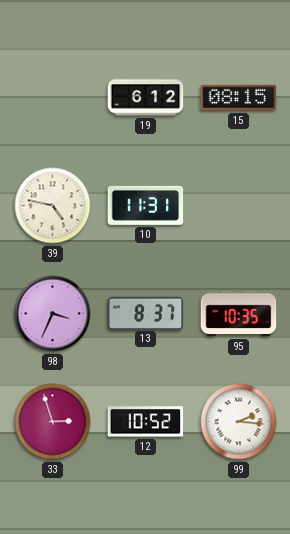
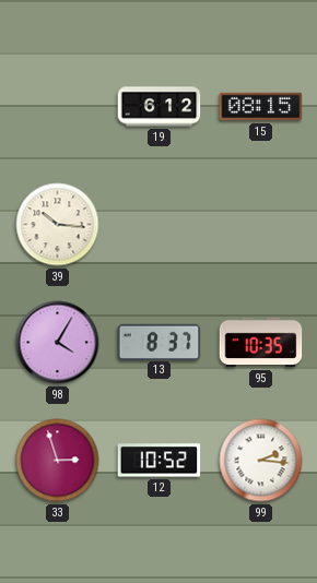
39: 4:47 -> 10:16 (58, 225)
10: 11:31 -> none (146, 205)
98: 3:34 -> 4:05 (58, 343)
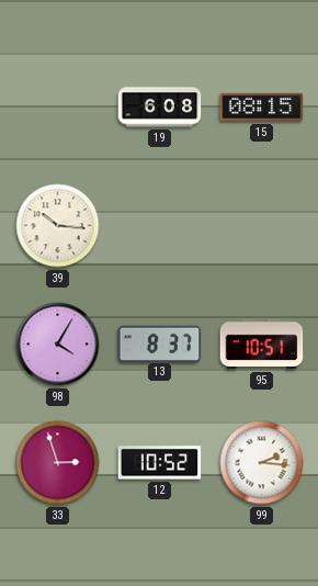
19: 6:12 -> 6:08 (160, 108)
95: 10:35 -> 10:51 (262, 345)
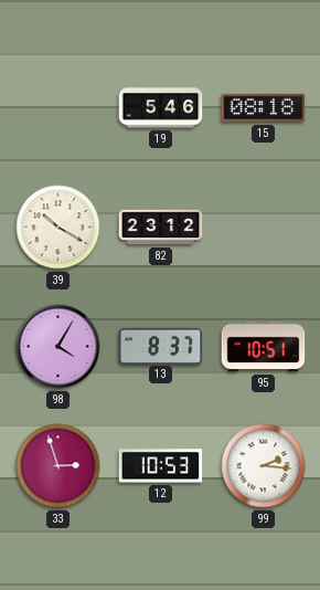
19: 6:08 -> 5:46 (161, 108)
15: 08:15 -> 08:18 (264, 108)
39: 10:16 -> 10:20 (58, 228)
82: none -> 23:12 (161, 228)
12: 10:52 -> 10:53 (161, 466)
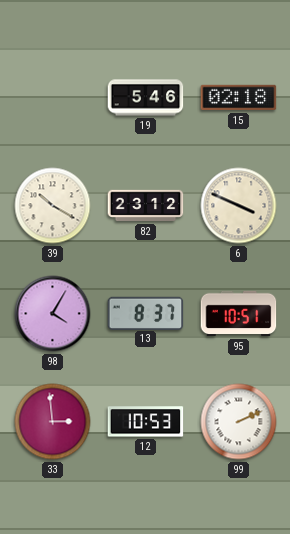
15: 08:18 -> 02:18 (239, 98)
6: none -> 3:49 (239, 206)
33: 2:57 -> 2:59 (53, 422)
99: 2:16 -> 2:11 (239, 422)
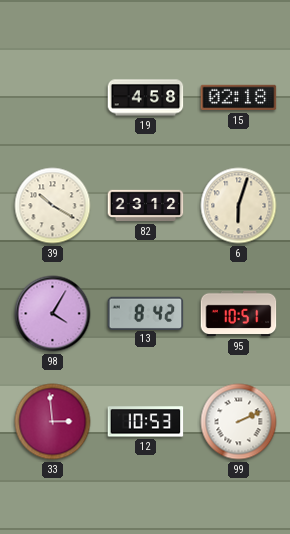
19: 5:46 -> 4:58 (146, 98)
6: 3:49 -> 6:03 (239, 206)
13: 8:37 -> 8:42 (146, 313)
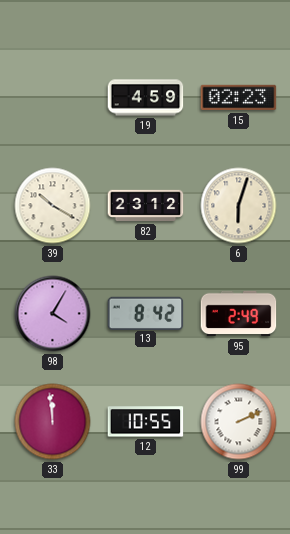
19: 4:58 -> 4:59 (146, 98)
15: 02:18 -> 02:23 (239, 98)
95: 10:51 -> 2:49 (239, 314)
33: 2:59 -> 11:59 (53, 422)
12: 10:53 -> 10:55 (146, 422)
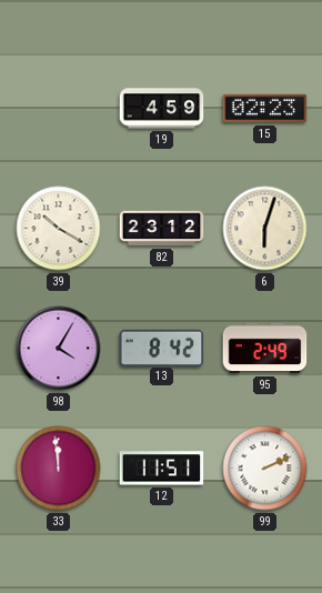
12: 10:55 -> 11:51 (162, 469)
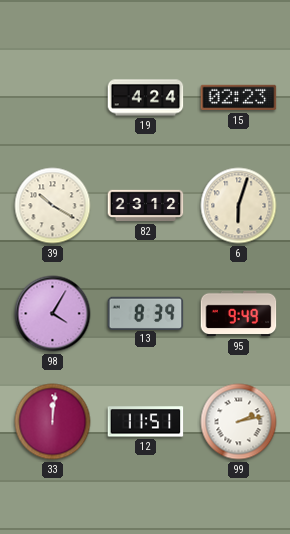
19: 4:59 -> 4:24 (146, 98)
13: 8:42 -> 8:39 (146, 313)
95: 2:49 -> 9:49 (239, 314)
33: 11:59 -> 12:01 (53, 422)
99: 2:11 -> 2:13 (239, 422)
